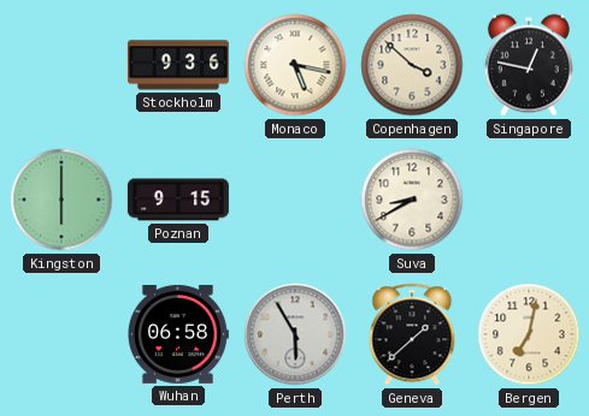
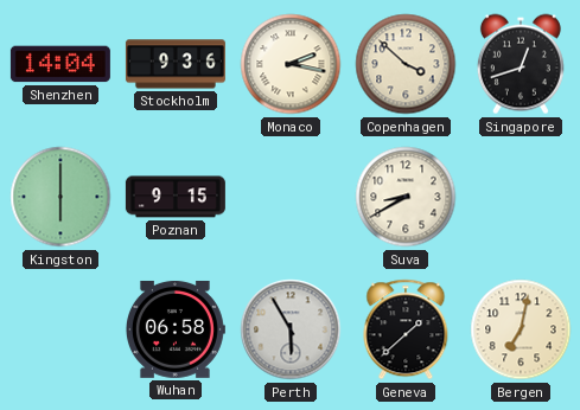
Shenzhen: none -> 14:04 (60, 64)
Monaco: 5:17 -> 2:17 (291, 64)
Singapore: 12:47 -> 12:42 (521, 64)
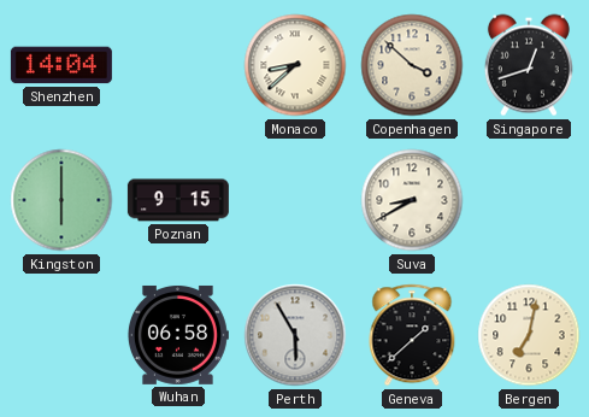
Stockholm: 9:36 -> none (176, 64)
Monaco: 2:17 -> 8:38 (295, 65)
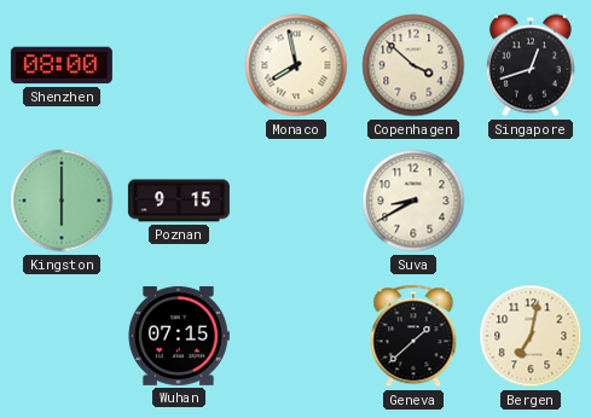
Shenzhen: 14:04 -> 08:00 (62, 65)
Monaco: 8:38 -> 7:58 (296, 65)
Wuhan: 06:58 -> 07:15 (178, 336)
Perth: 5:55 -> none (295, 335)
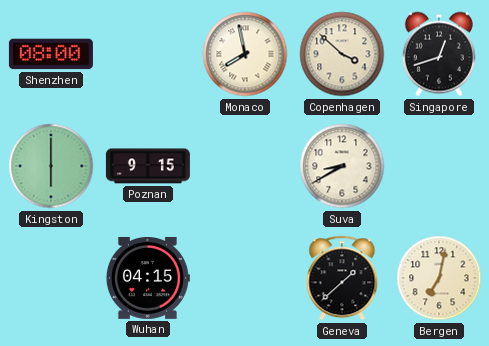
Wuhan: 07:15 -> 04:15 (147, 278)
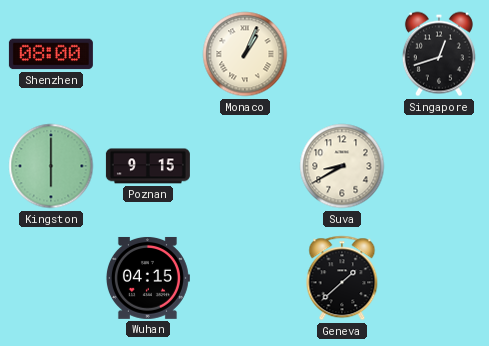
Monaco: 7:58 -> 1:04 (245, 54)
Copenhagen: 3:52 -> none (342, 54)
Bergen: 7:02 -> none (439, 278)
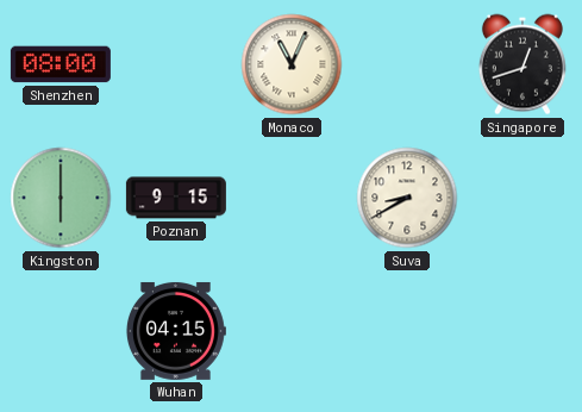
Monaco: 1:04 -> 11:04 (292, 64)
Geneva: 1:38 -> none (342, 278)
